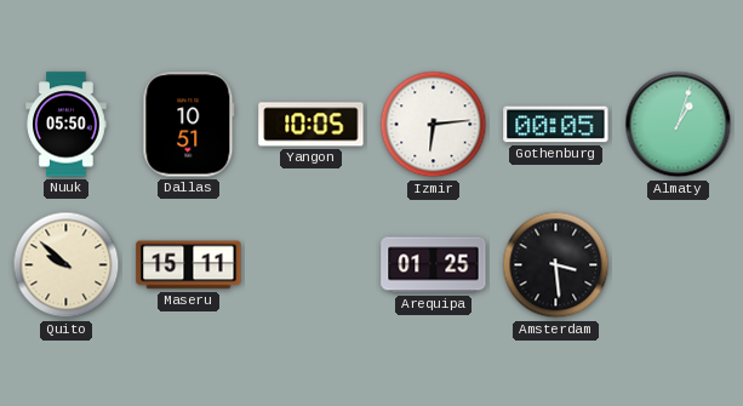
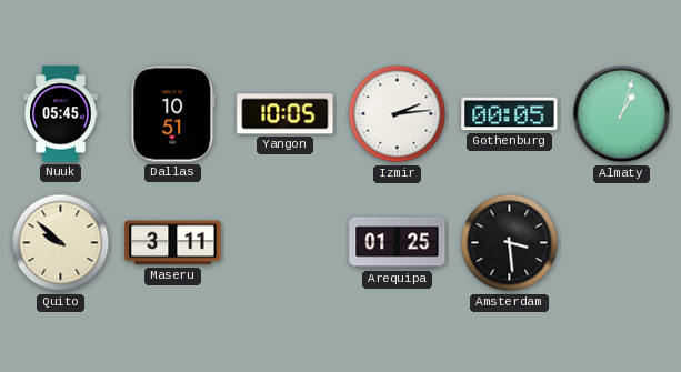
Nuuk: 05:50 -> 05:45 (61, 114)
Izmir: 6:14 -> 2:14 (398, 114)
Maseru: 15:11 -> 3:11 (173, 243)
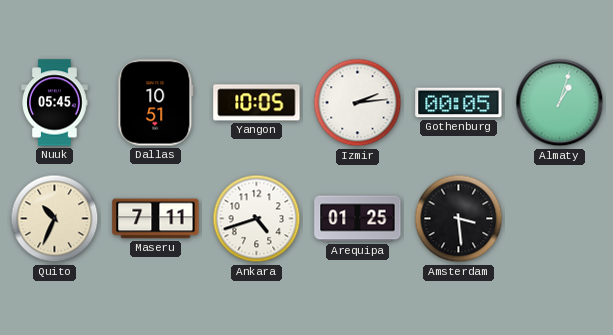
Quito: 9:52 -> 10:34 (55, 219)
Maseru: 3:11 -> 7:11 (156, 219)
Ankara: none -> 4:42 (257, 219)
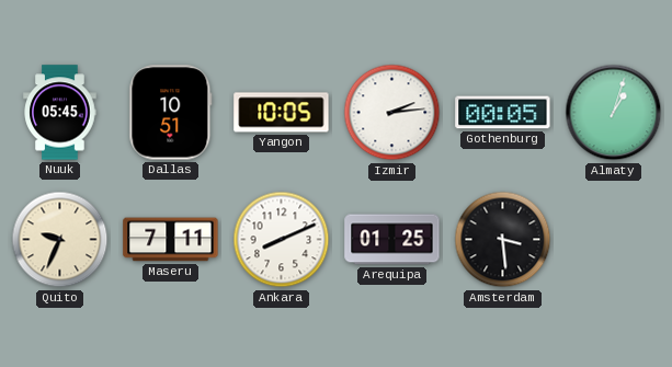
Quito: 10:34 -> 9:34 (60, 240)
Ankara: 4:42 -> 8:11 (282, 240)
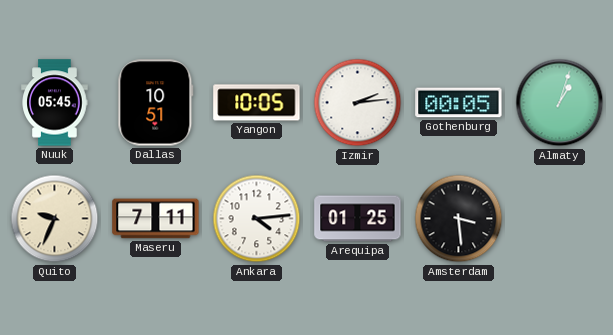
Ankara: 8:11 -> 4:14 (257, 219)
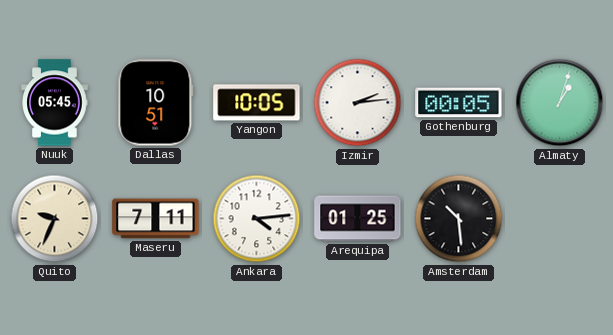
Amsterdam: 3:29 -> 10:29 (459, 219)
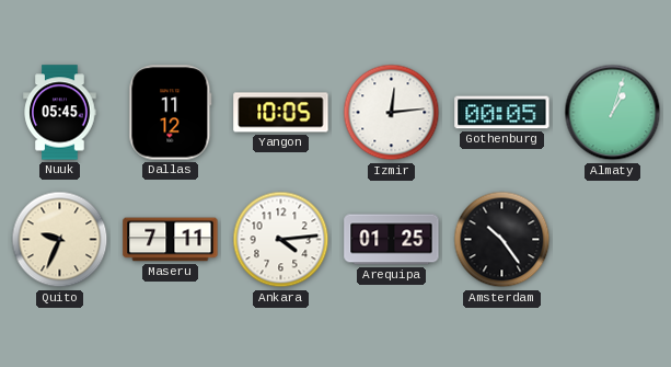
Dallas: 10:51 -> 11:12 (171, 113)
Izmir: 2:14 -> 12:14 (392, 113)
Amsterdam: 10:29 -> 10:24 (502, 240)
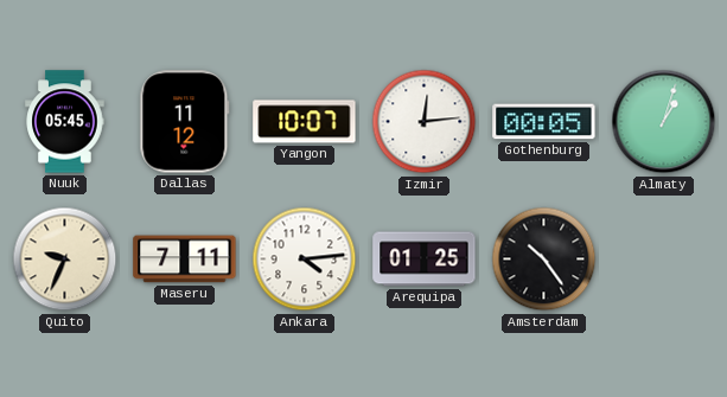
Yangon: 10:05 -> 10:07 (305, 122)
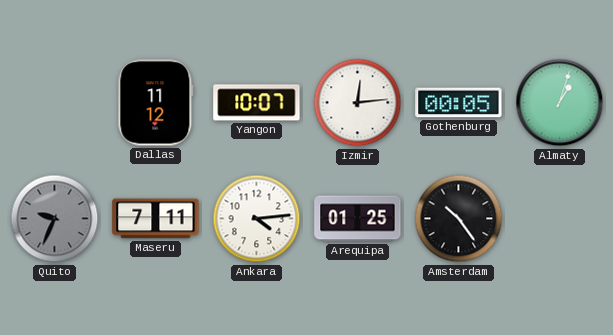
Nuuk: 05:45 -> none (65, 122)
Quito dial: cream -> grey (55, 219)
